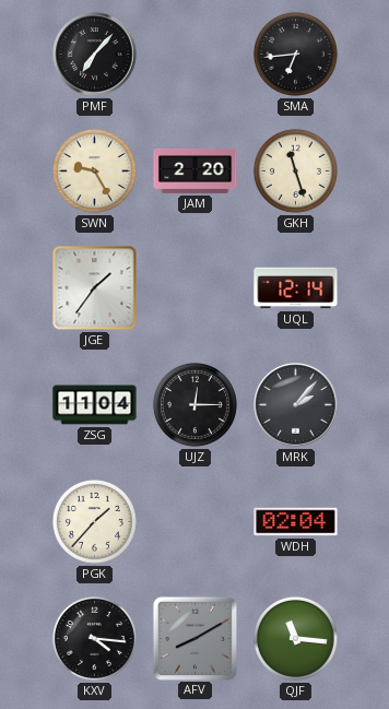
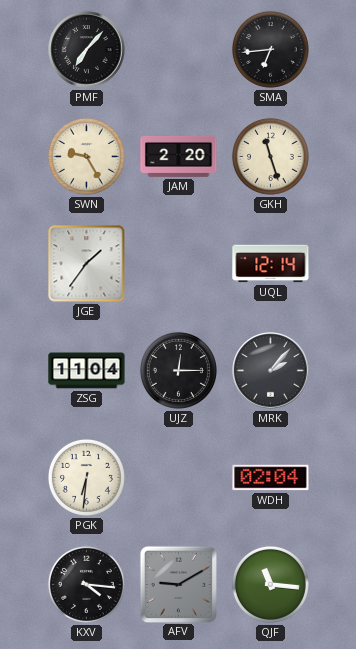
PGK: 1:37 -> 6:31 (86, 477)
AFV: 8:10 -> 9:10 (178, 584)
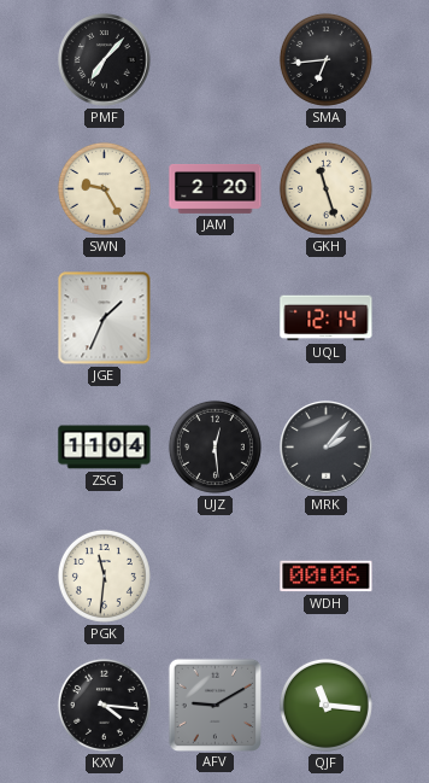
JGE: 1:36 -> 1:34 (105, 319)
UJZ: 12:15 -> 12:29 (214, 446)
PGK: 6:31 -> 11:31 (104, 575)
WDH: 02:04 -> 00:06 (327, 577)
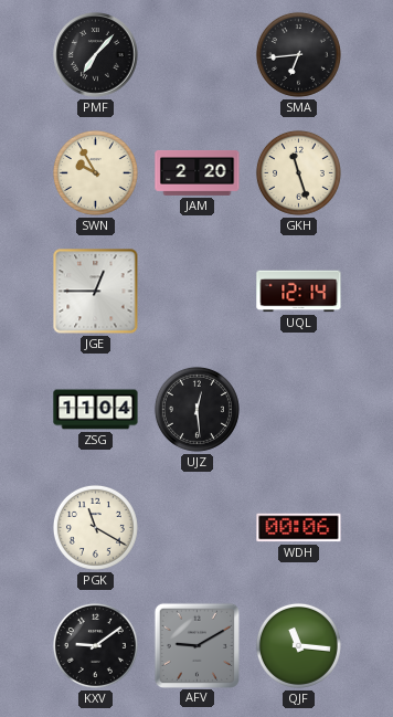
SWN: 9:25 -> 9:55 (95, 172)
JGE: 1:34 -> 12:45 (96, 292)
MRK: 2:07 -> none (327, 448)
PGK: 11:31 -> 11:20 (95, 527)
KXV: 4:16 -> 9:09 (95, 645)
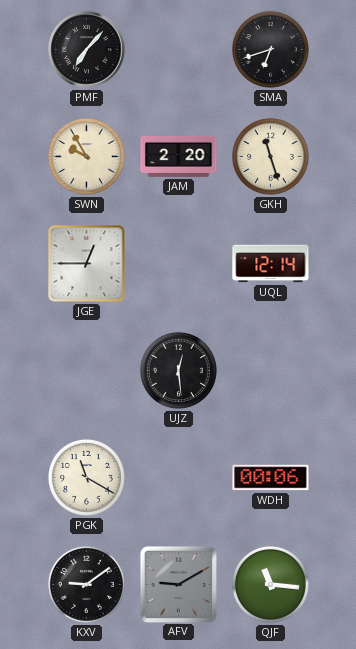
SMA: 6:44 -> 6:42 (270, 49)
ZSG: 11:04 -> none (96, 410)
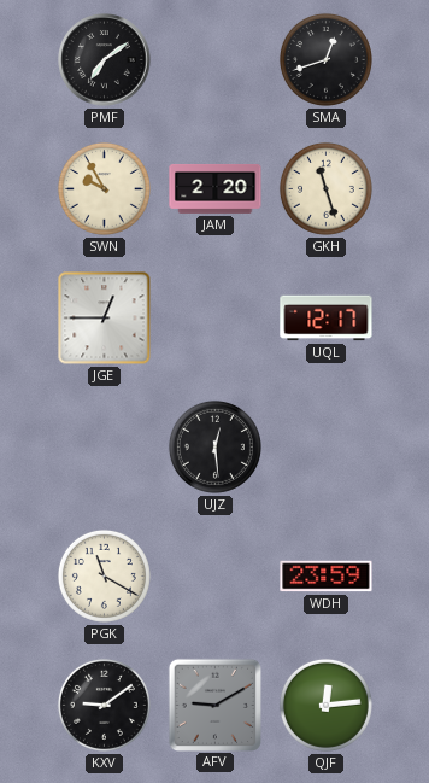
PMF: 7:07 -> 7:09 (105, 60)
SMA: 6:42 -> 12:42 (325, 59)
UQL: 12:14 -> 12:17 (327, 319)
WDH: 00:06 -> 23:59 (327, 577)
QJF: 11:16 -> 12:14 (325, 705)
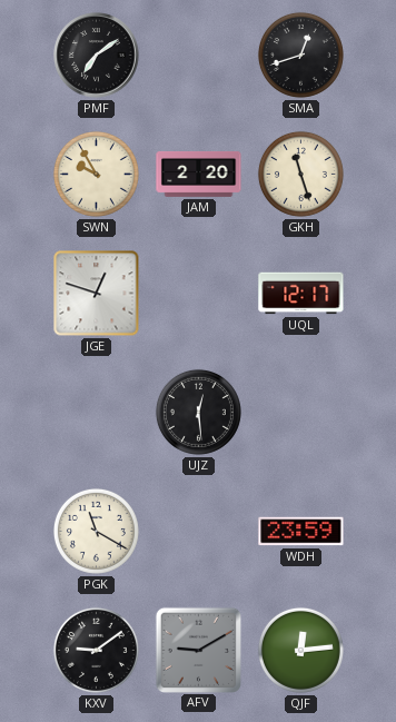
JGE: 12:45 -> 12:48 (97, 294)
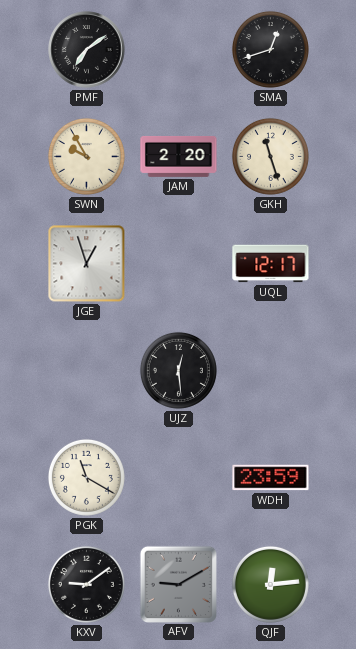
JGE: 12:48 -> 12:57 (87, 264)
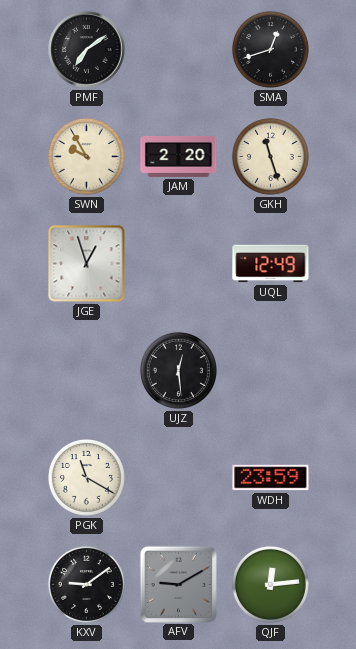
UQL: 12:17 -> 12:49 (271, 264)
